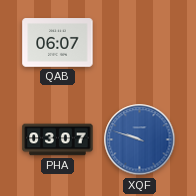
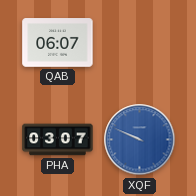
XQF: 9:48 -> 9:49 (140, 140)
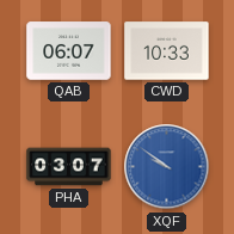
CWD: none -> 10:33 (167, 51)
XQF: 9:49 -> 9:51 (167, 167)
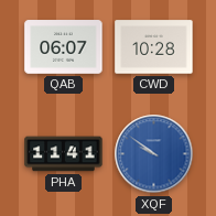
CWD: 10:33 -> 10:28 (154, 47)
PHA: 03:07 -> 11:41 (64, 154)
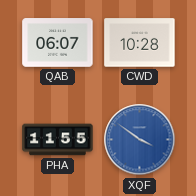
PHA: 11:41 -> 11:55 (58, 140)
XQF: 9:51 -> 3:51 (140, 140)
